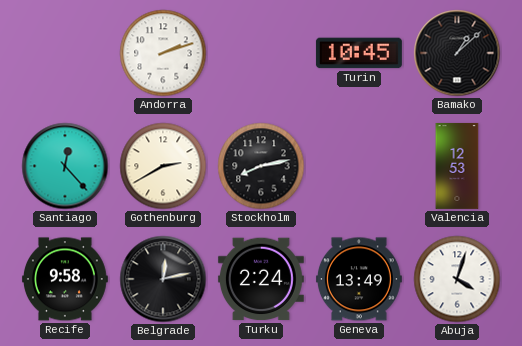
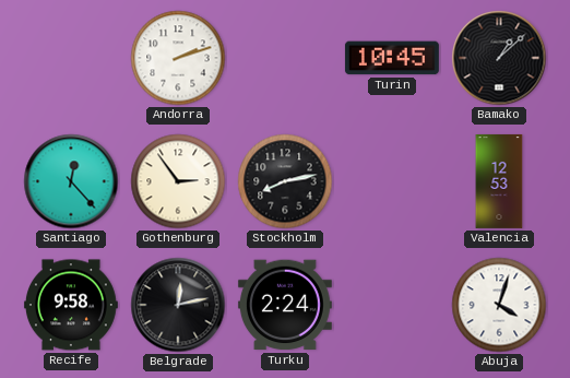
Gothenburg: 2:40 -> 2:54 (178, 181)
Geneva: 13:49 -> none (359, 279)
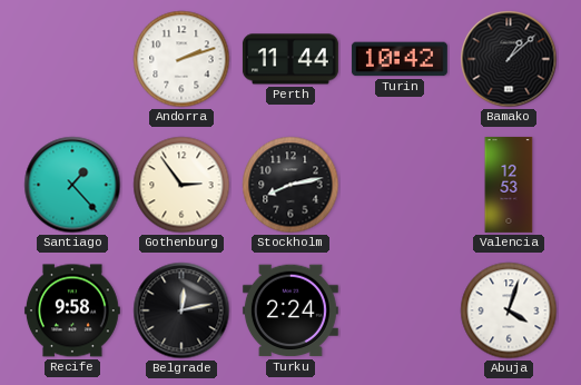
Perth: none -> 11:44 (290, 59)
Turin: 10:45 -> 10:42 (400, 59)
Santiago: 12:23 -> 1:23 (72, 185)
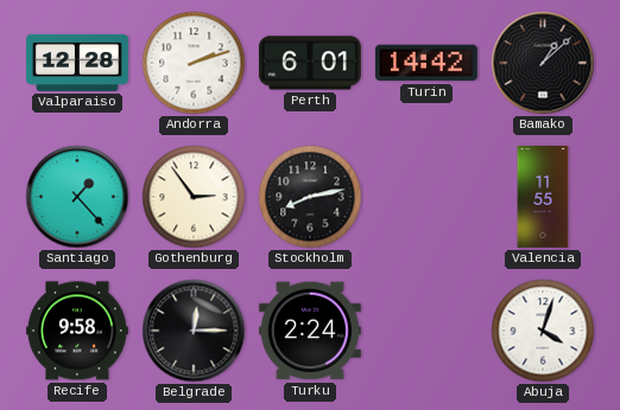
Valparaiso: none -> 12:28 (77, 63)
Perth: 11:44 -> 6:01 (310, 63)
Turin: 10:42 -> 14:42 (426, 63)
Valencia: 12:53 -> 11:55 (543, 197)
Belgrade: 12:13 -> 12:15 (194, 331)
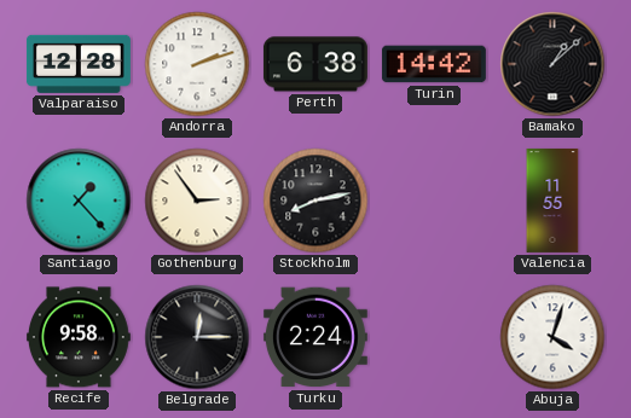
Perth: 6:01 -> 6:38 (315, 64)
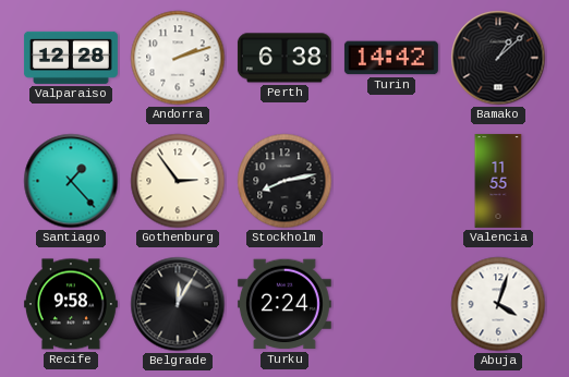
Belgrade: 12:15 -> 12:05 (178, 304)
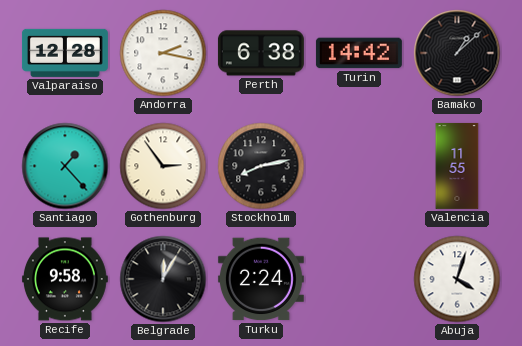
Andorra: 2:12 -> 2:17 (163, 53)
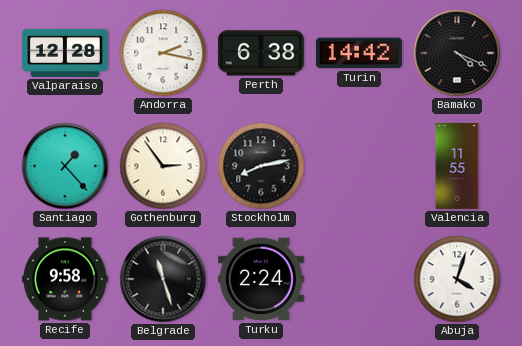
Bamako: 1:08 -> 4:19 (457, 53)
Belgrade: 12:05 -> 11:27 (163, 279)
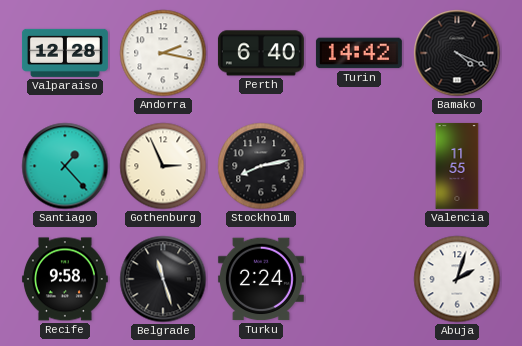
Perth: 6:38 -> 6:40 (261, 53)
Gothenburg: 2:54 -> 2:56 (163, 166)
Abuja: 4:03 -> 2:03 (457, 279)
